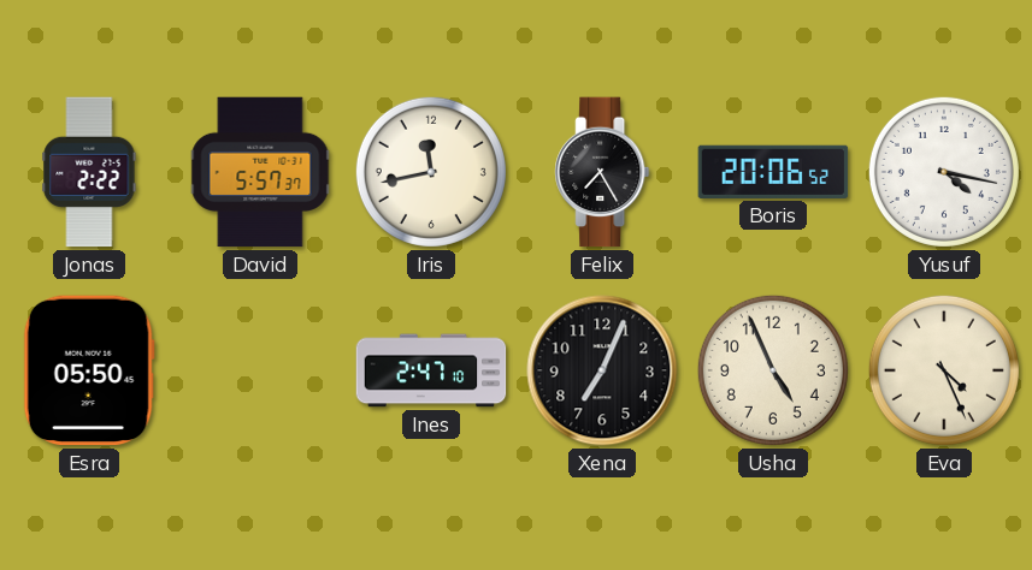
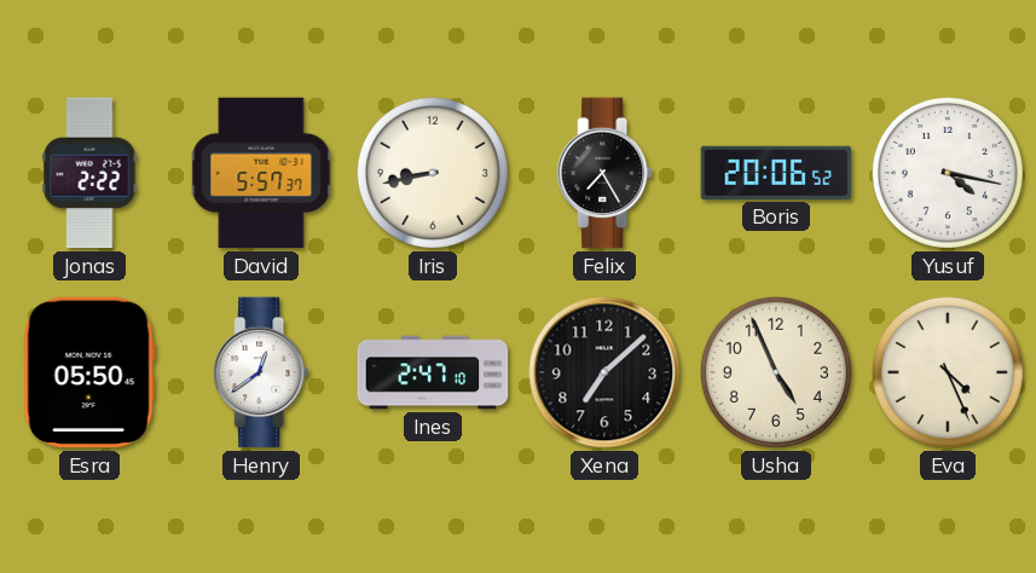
Iris: 11:43 -> 8:43 (433, 173)
Henry: none -> 12:39 (261, 372)
Xena: 7:04 -> 7:08 (604, 372)
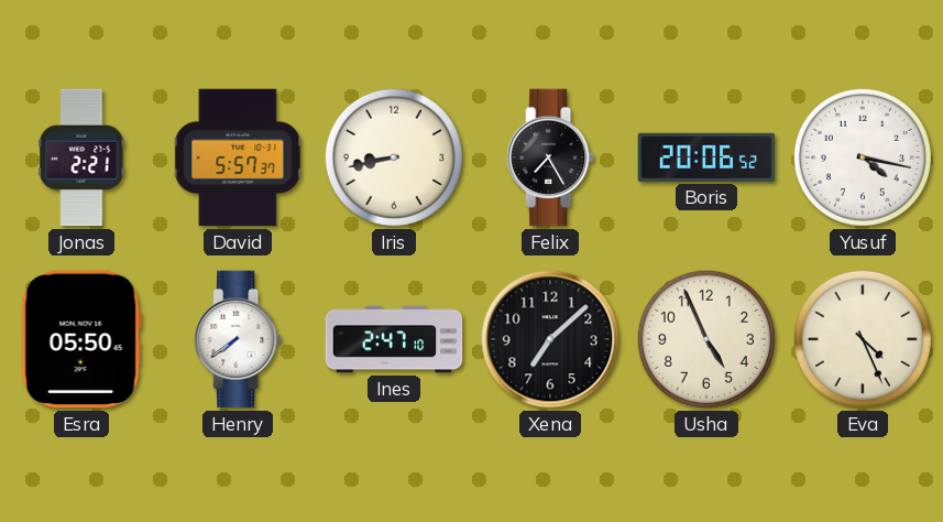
Jonas: 2:22 -> 2:21 (81, 157)
Henry: 12:39 -> 7:39 (238, 339)
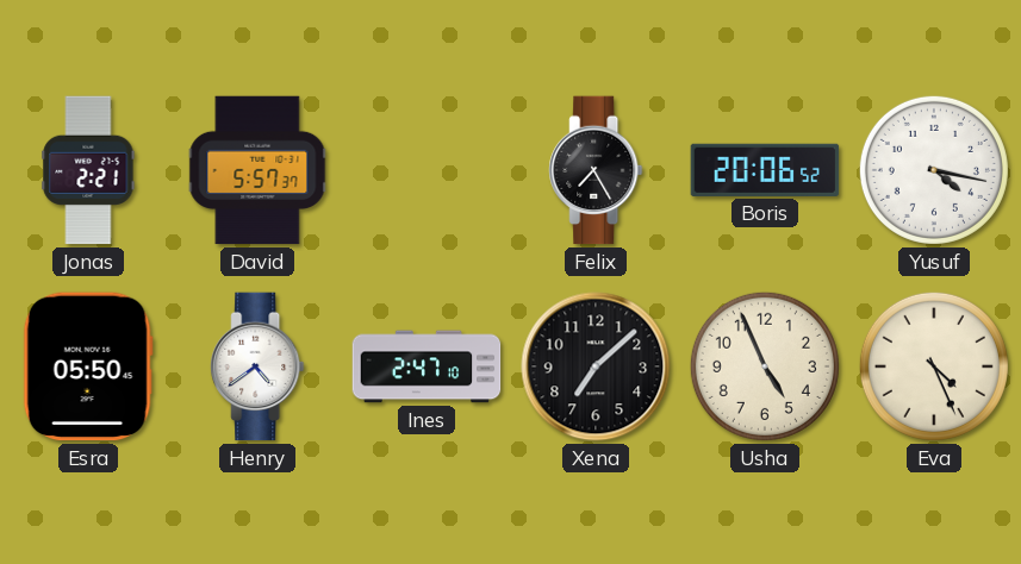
Iris: 8:43 -> none (394, 157)
Henry: 7:39 -> 4:39 (257, 366)
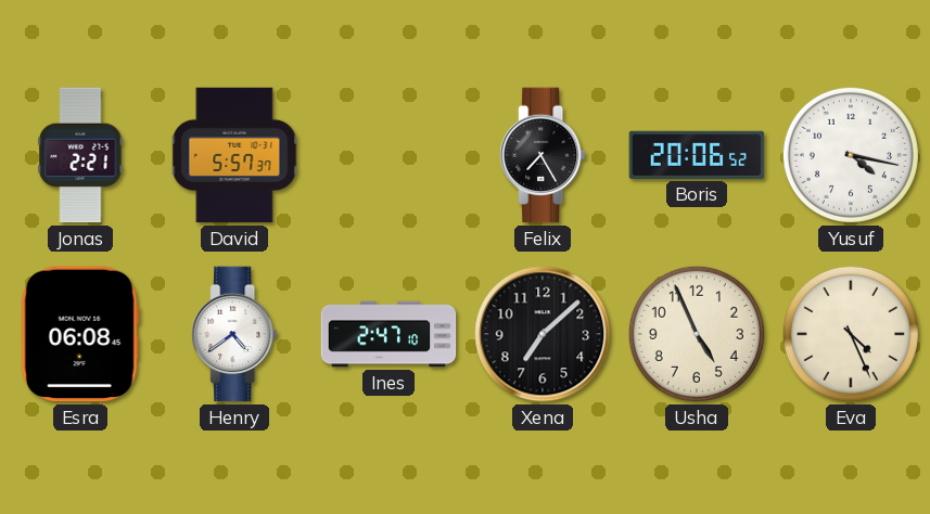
Esra: 05:50 -> 06:08 (80, 334)
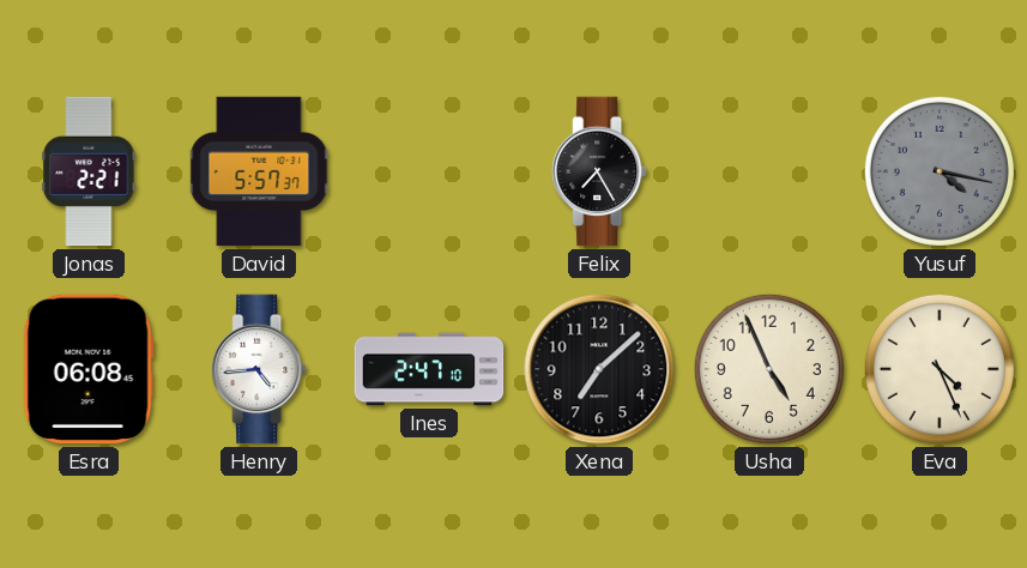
Boris: 20:06 -> none (697, 155)
Yusuf dial: white -> grey (940, 171)
Henry: 4:39 -> 4:44 (259, 369)
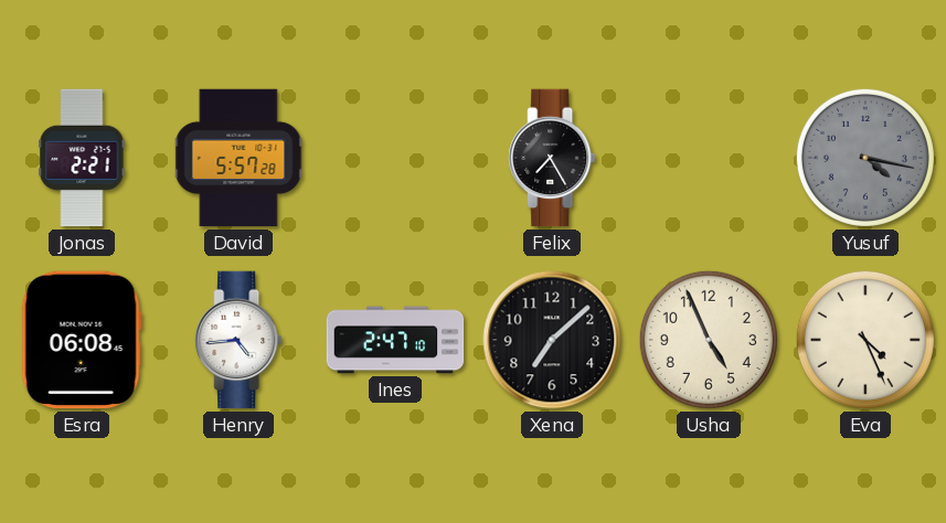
David: 5:57:37 -> 5:57:28 (238, 158)
